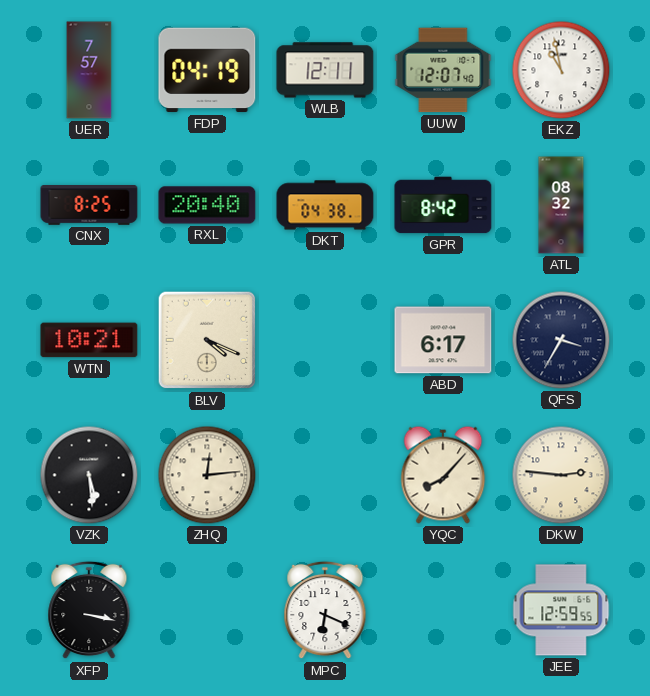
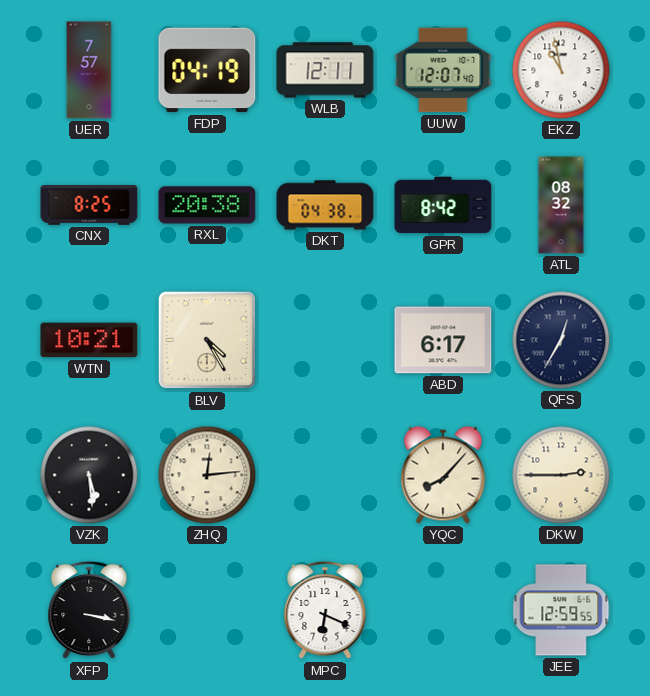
RXL: 20:40 -> 20:38 (207, 205)
BLV: 4:19 -> 4:25 (207, 340)
QFS: 3:35 -> 12:35 (561, 340)
DKW: 2:46 -> 2:45 (561, 475)
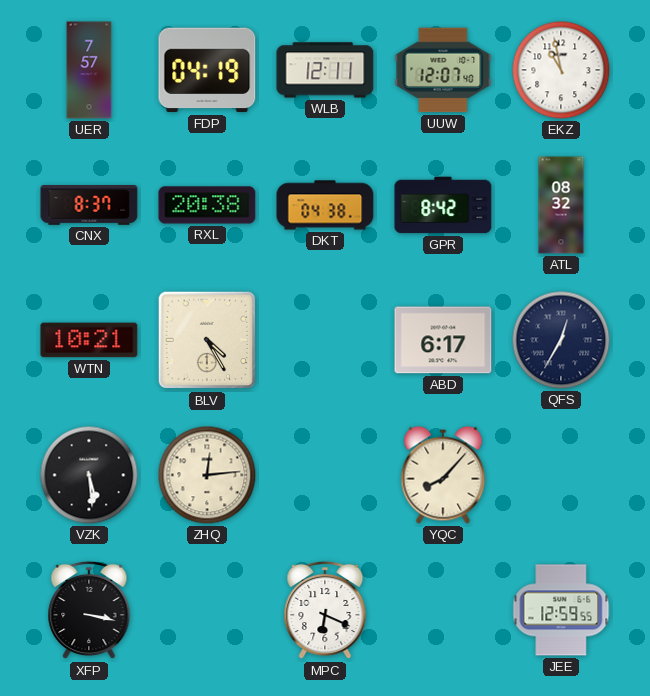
CNX: 8:25 -> 8:37 (89, 206)
DKW: 2:45 -> none (561, 475)
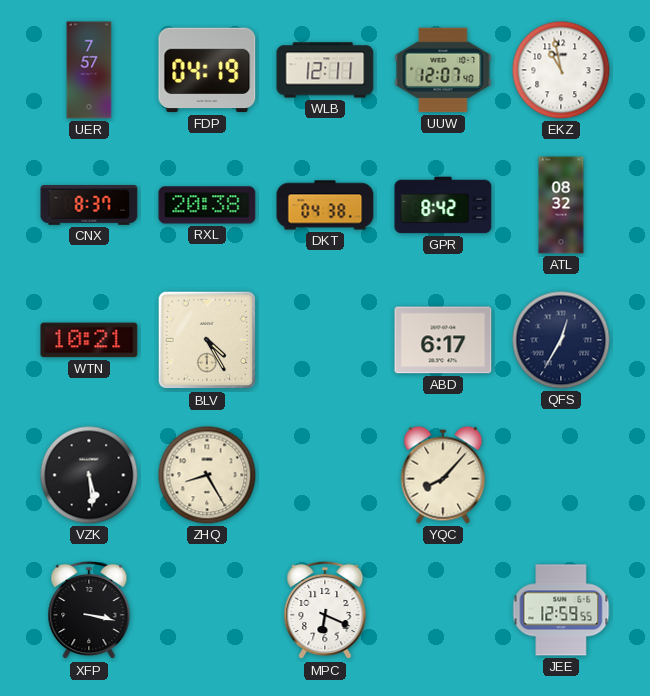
ZHQ: 12:14 -> 8:25 (207, 475)
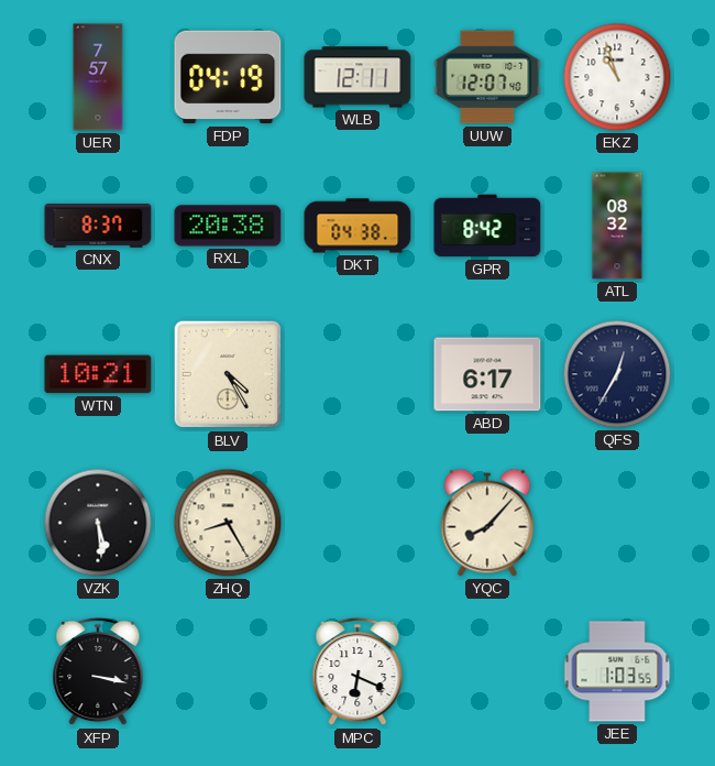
EKZ: 10:58 -> 10:57 (617, 77)
JEE: 12:59 -> 1:03 (617, 671)
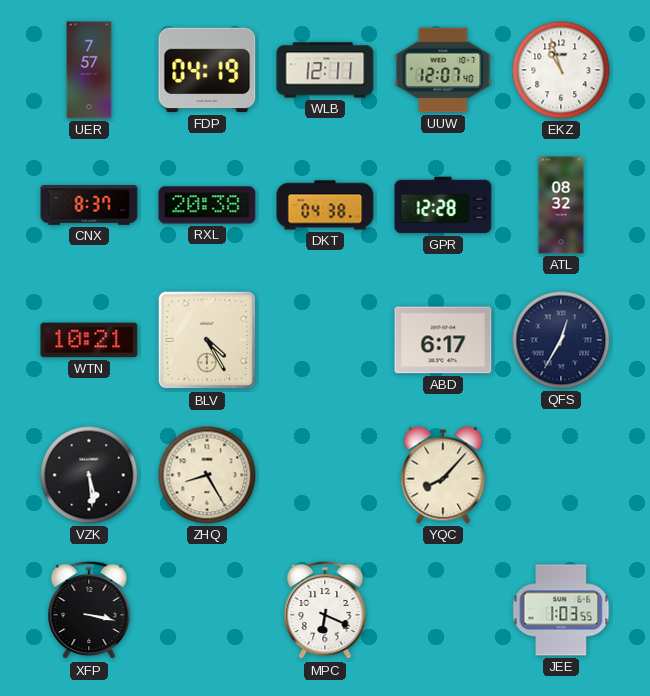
GPR: 8:42 -> 12:28 (443, 205)
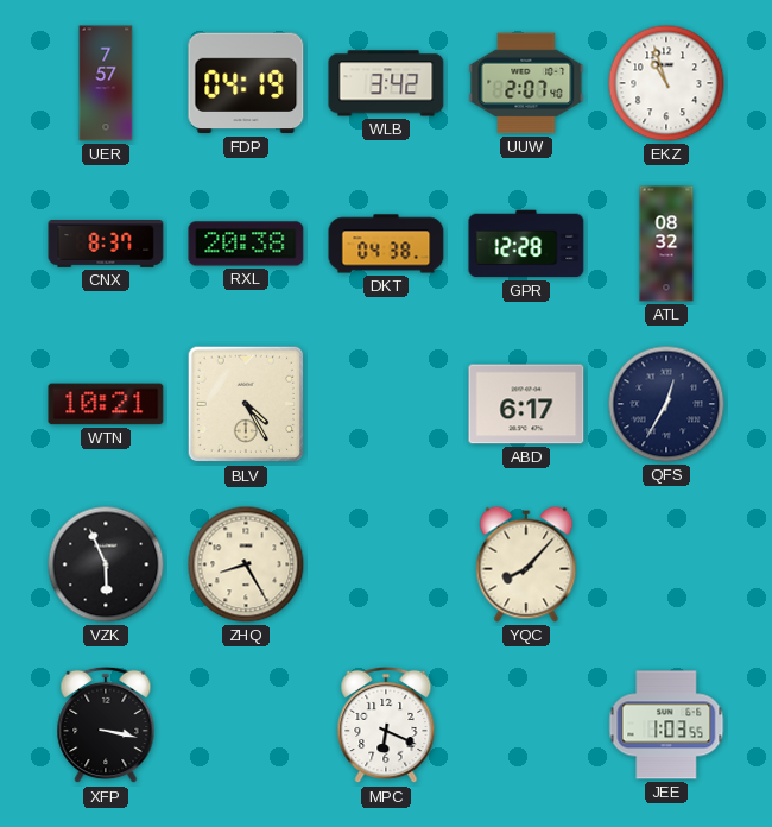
WLB: 12:11 -> 3:42 (386, 83)
UUW: 12:07 -> 2:07 (526, 83)
VZK: 5:29 -> 5:56 (106, 564)
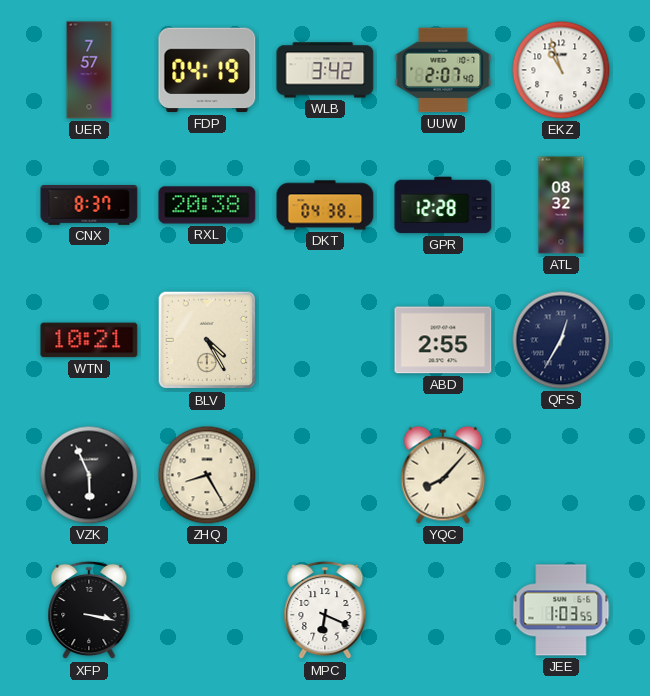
ABD: 6:17 -> 2:55 (443, 340)
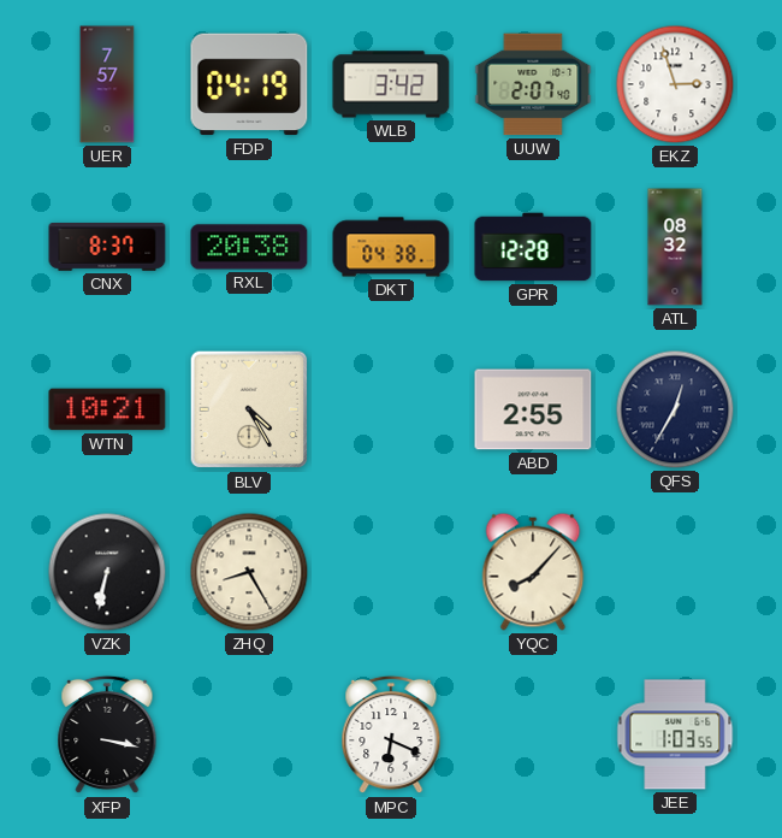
EKZ: 10:57 -> 2:57 (675, 84)
VZK: 5:56 -> 6:32 (107, 572)
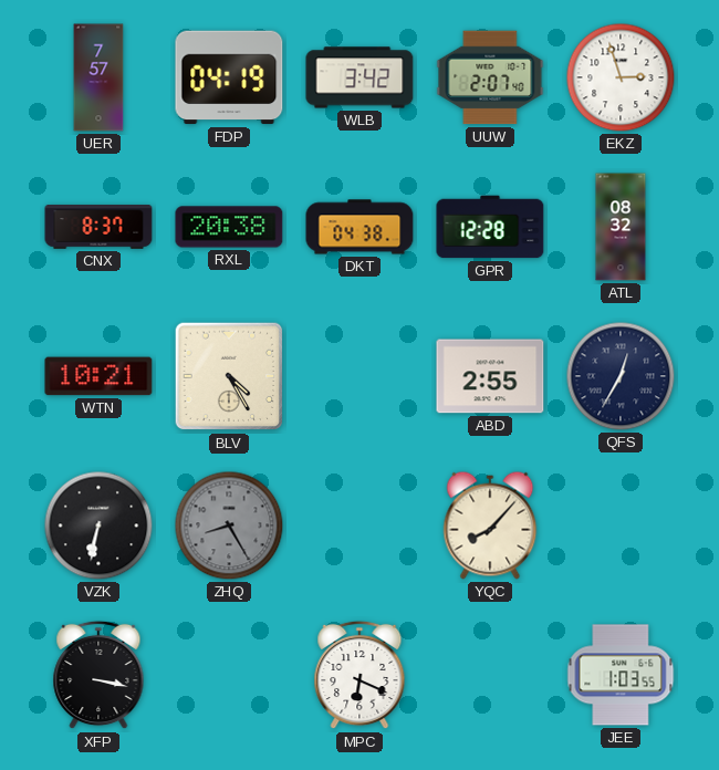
ZHQ dial: cream -> grey (229, 526)
